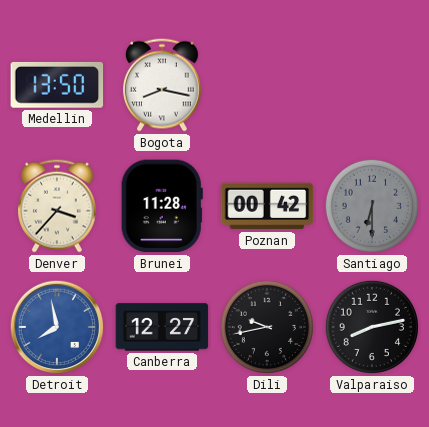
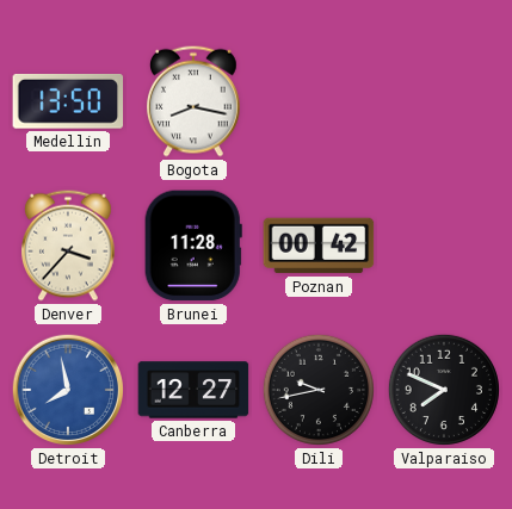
Santiago: 6:30 -> none (372, 206)
Valparaiso: 8:13 -> 7:49 (444, 390)
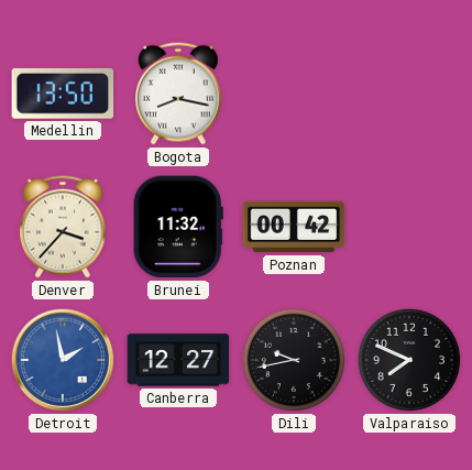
Brunei: 11:28 -> 11:32 (178, 227)
Detroit: 7:58 -> 1:58 (63, 360)
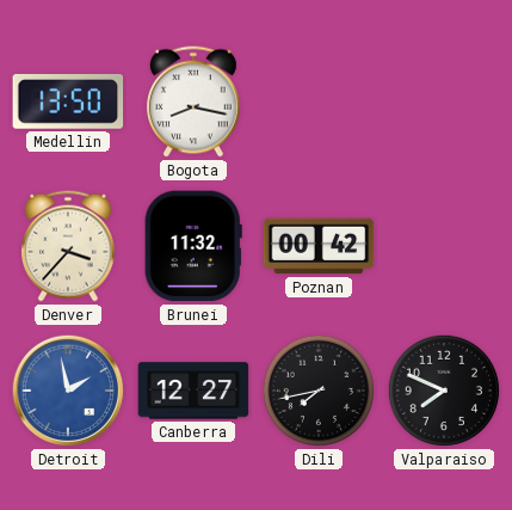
Dili: 9:43 -> 7:43 (319, 391)
